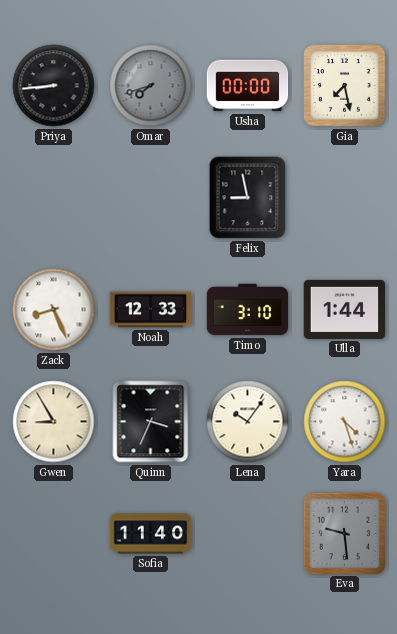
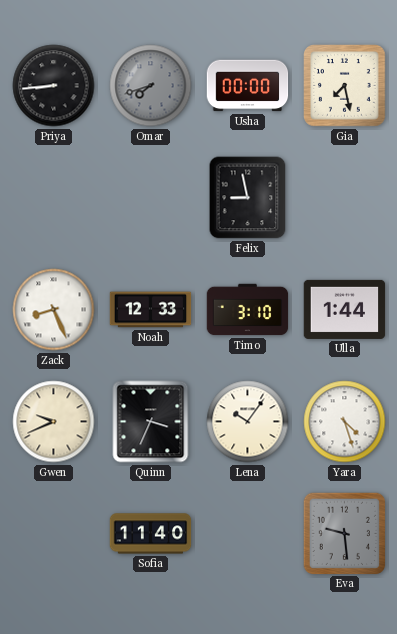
Gwen: 8:55 -> 9:41 (54, 422)
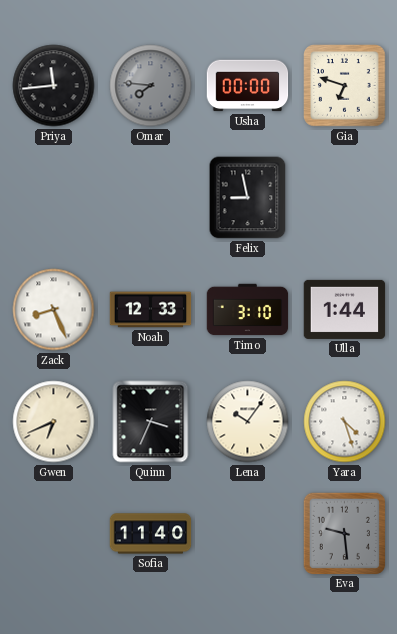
Priya: 8:44 -> 11:44 (54, 86)
Omar: 7:42 -> 7:46 (151, 86)
Gia: 7:28 -> 6:48 (345, 86)
Gwen: 9:41 -> 6:41 (54, 422)
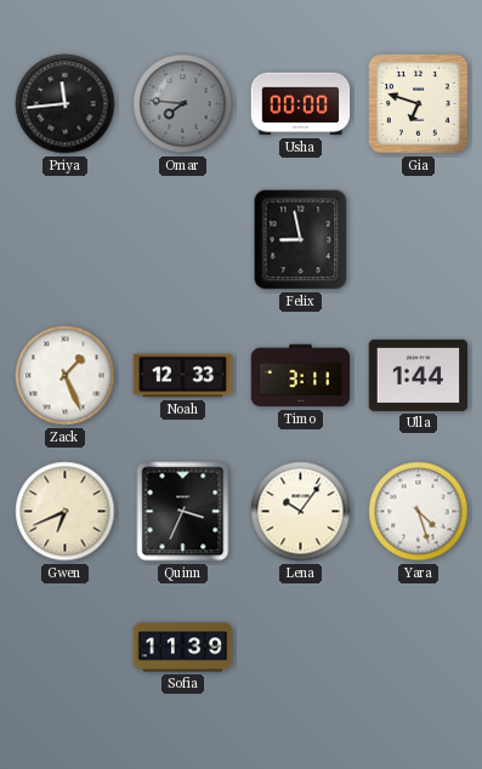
Zack: 8:26 -> 1:26 (66, 376)
Timo: 3:10 -> 3:11 (301, 376)
Sofia: 11:40 -> 11:39 (183, 648)
Eva: 9:29 -> none (344, 533)
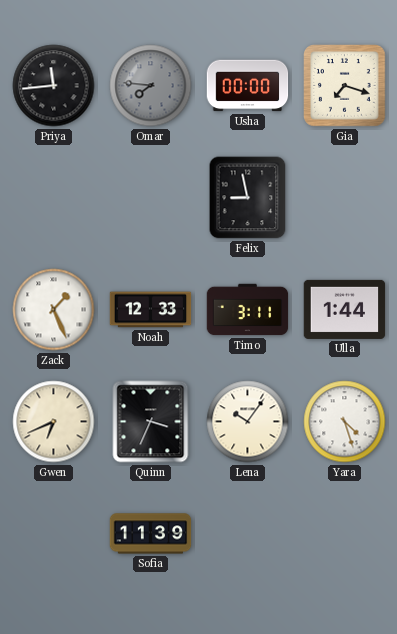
Gia: 6:48 -> 7:18 (345, 86)
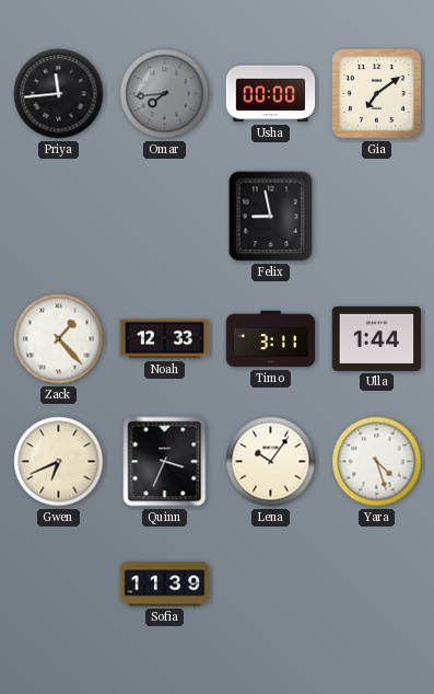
Omar: 7:46 -> 7:44 (165, 94)
Gia: 7:18 -> 7:09 (377, 94)
Zack: 1:26 -> 1:23 (59, 339)
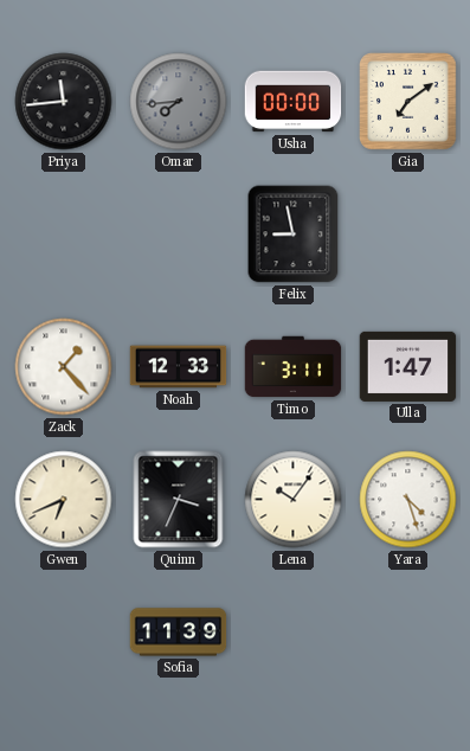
Ulla: 1:44 -> 1:47 (408, 366)
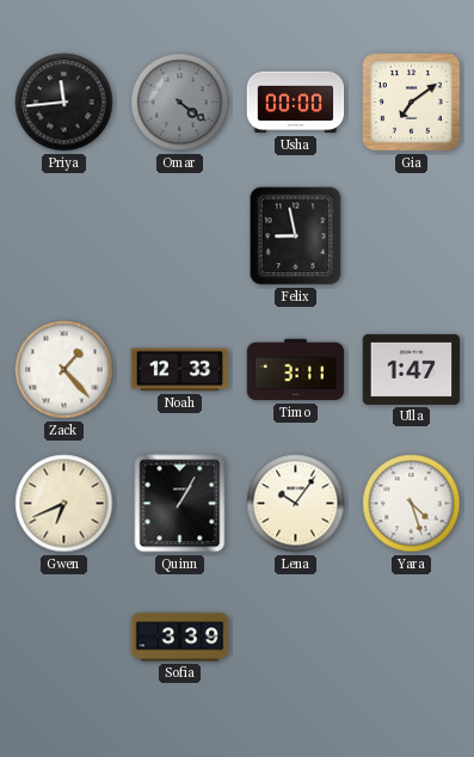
Omar: 7:44 -> 4:21 (180, 103)
Quinn: 3:34 -> 1:05 (180, 504)
Sofia: 11:39 -> 3:39 (180, 638)
